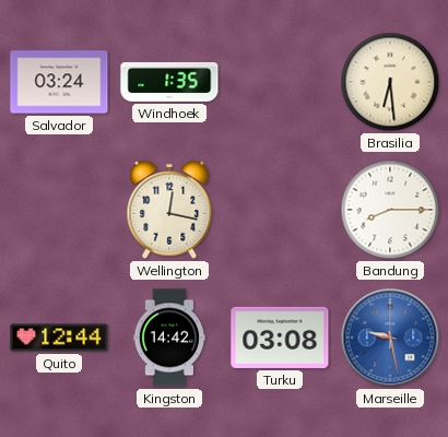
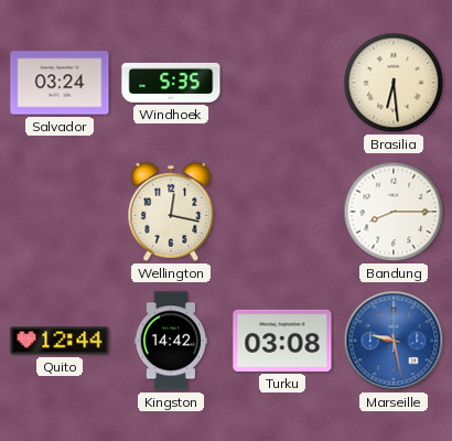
Windhoek: 1:35 -> 5:35 (171, 83)
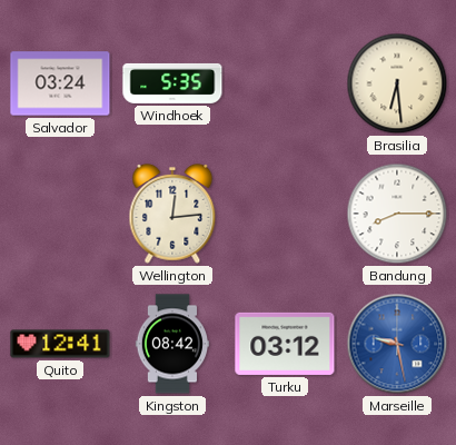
Wellington: 12:17 -> 12:14 (172, 214)
Quito: 12:44 -> 12:41 (60, 344)
Kingston: 14:42 -> 08:42 (171, 344)
Turku: 03:08 -> 03:12 (285, 344)
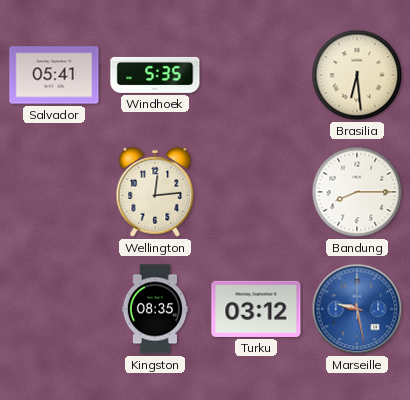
Salvador: 03:24 -> 05:41 (54, 75)
Quito: 12:41 -> none (60, 344)
Kingston: 08:42 -> 08:35 (154, 309)
